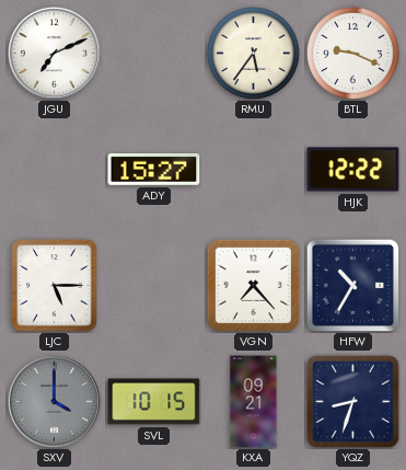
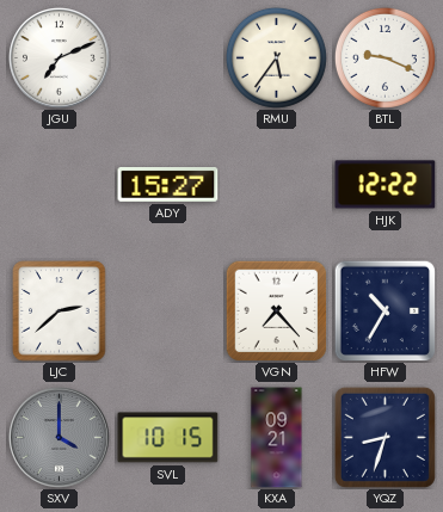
LJC: 5:15 -> 2:38 (60, 311)
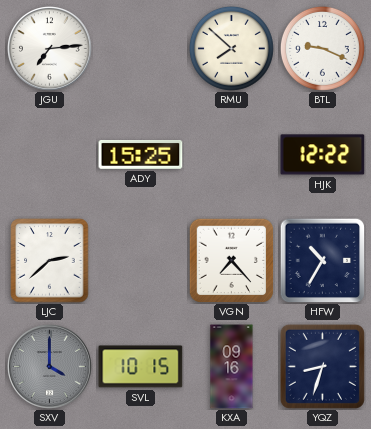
JGU: 7:11 -> 7:14 (50, 49)
RMU: 5:36 -> 7:52 (231, 48)
ADY: 15:27 -> 15:25 (141, 155)
KXA: 09:21 -> 09:16 (232, 367)
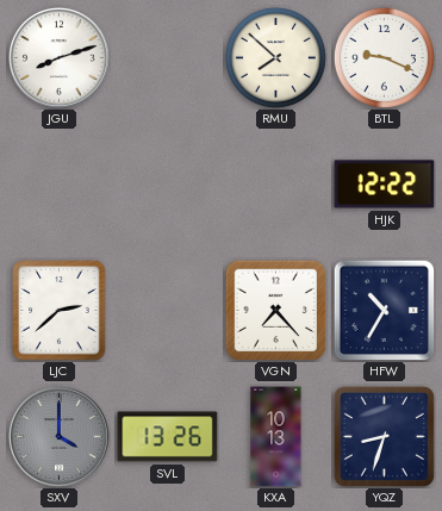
JGU: 7:14 -> 8:12 (60, 58)
ADY: 15:25 -> none (141, 155)
SVL: 10:15 -> 13:26 (168, 437)
KXA: 09:16 -> 10:13 (276, 437)
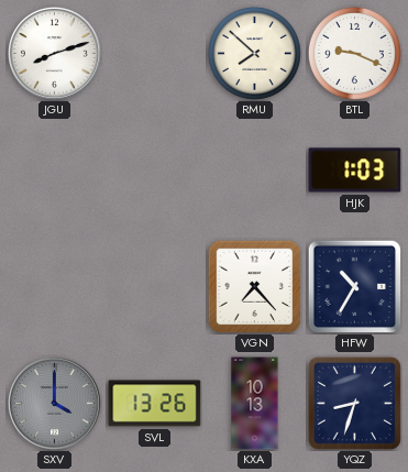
HJK: 12:22 -> 1:03 (355, 171)
LJC: 2:38 -> none (60, 311)
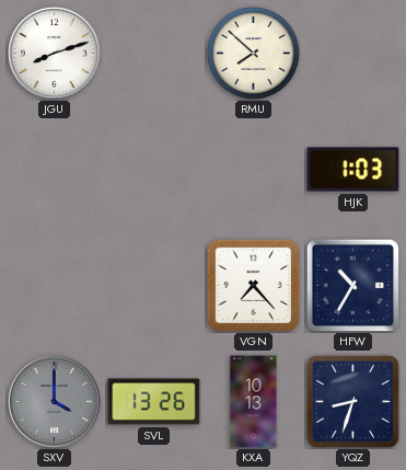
BTL: 9:19 -> none (354, 53)
